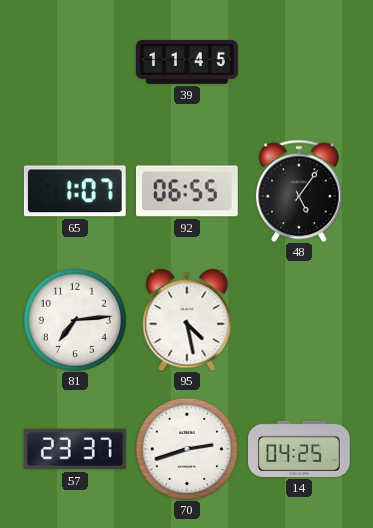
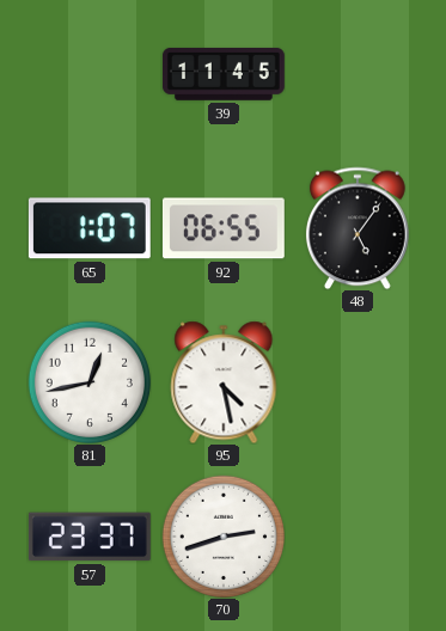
81: 7:14 -> 12:43 (90, 382)
14: 04:25 -> none (300, 449)
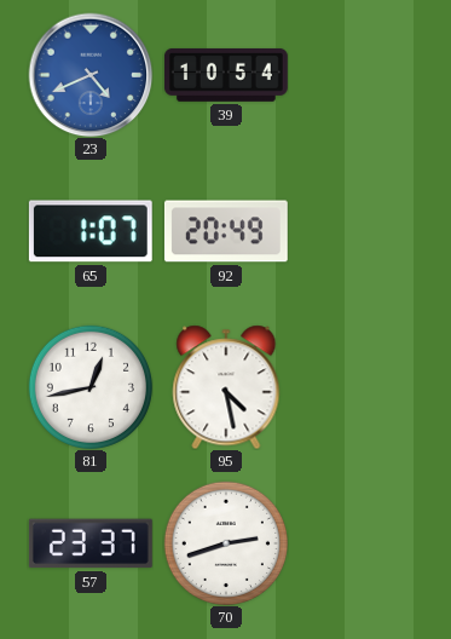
23: none -> 4:41 (91, 75)
39: 11:45 -> 10:54 (226, 75)
92: 06:55 -> 20:49 (226, 231)
48: 5:06 -> none (358, 228)
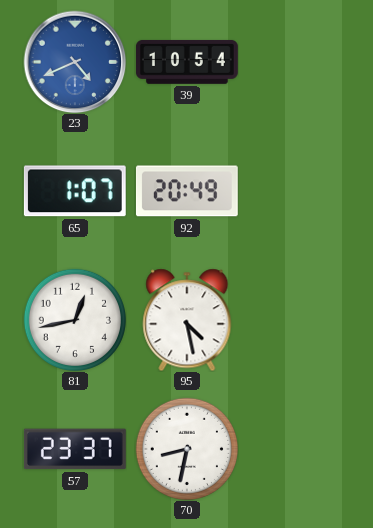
70: 2:42 -> 8:32 (187, 449)
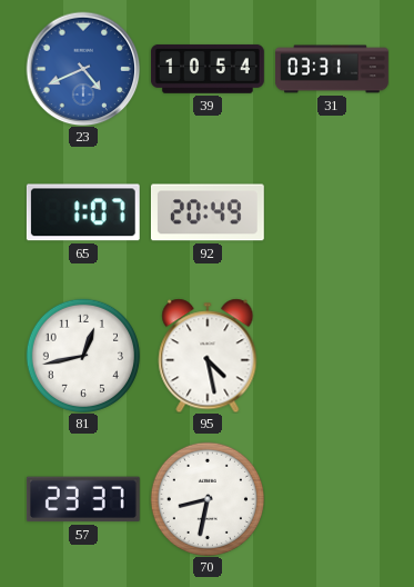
31: none -> 03:31 (333, 69)
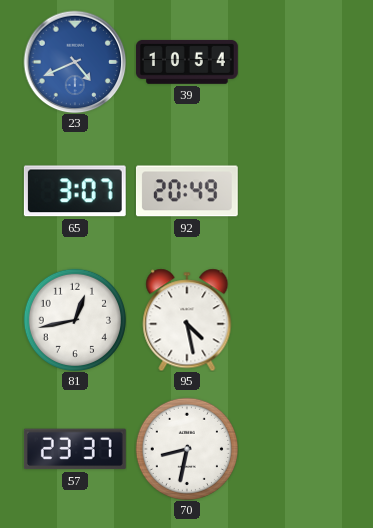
31: 03:31 -> none (333, 69)
65: 1:07 -> 3:07 (75, 191)
